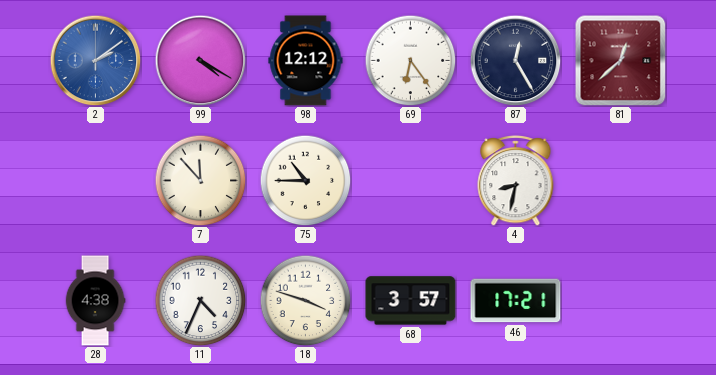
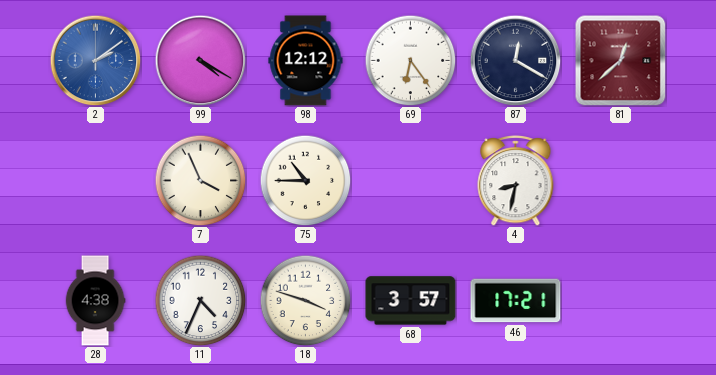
87: 12:25 -> 12:20 (515, 60)
7: 11:53 -> 3:56 (200, 180)
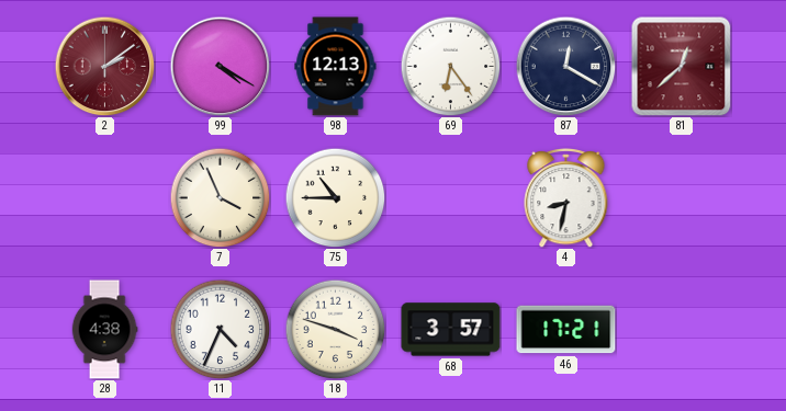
2 dial: blue -> burgundy (104, 66)
98: 12:12 -> 12:13 (336, 67)
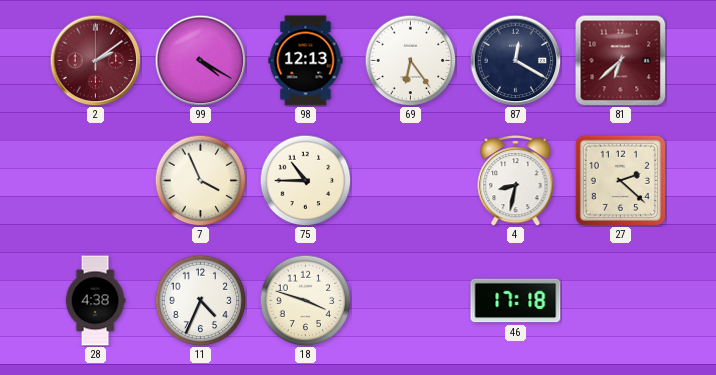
81: 12:38 -> 6:38 (620, 60)
27: none -> 2:22 (620, 180)
68: 3:57 -> none (451, 330)
46: 17:21 -> 17:18 (516, 301)
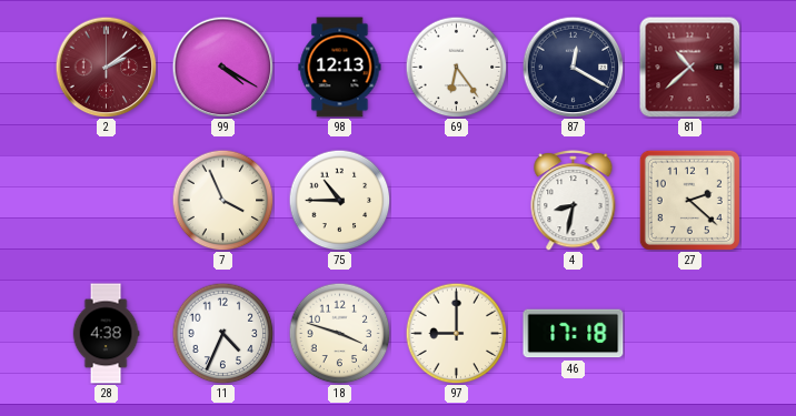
81: 6:38 -> 10:38 (689, 67)
97: none -> 9:00 (456, 333)
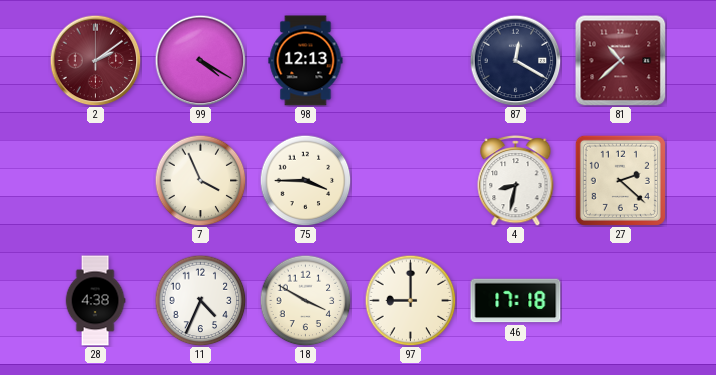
69: 6:24 -> none (456, 67)
75: 10:45 -> 3:45 (305, 180)
18: 3:48 -> 3:50 (305, 300)
